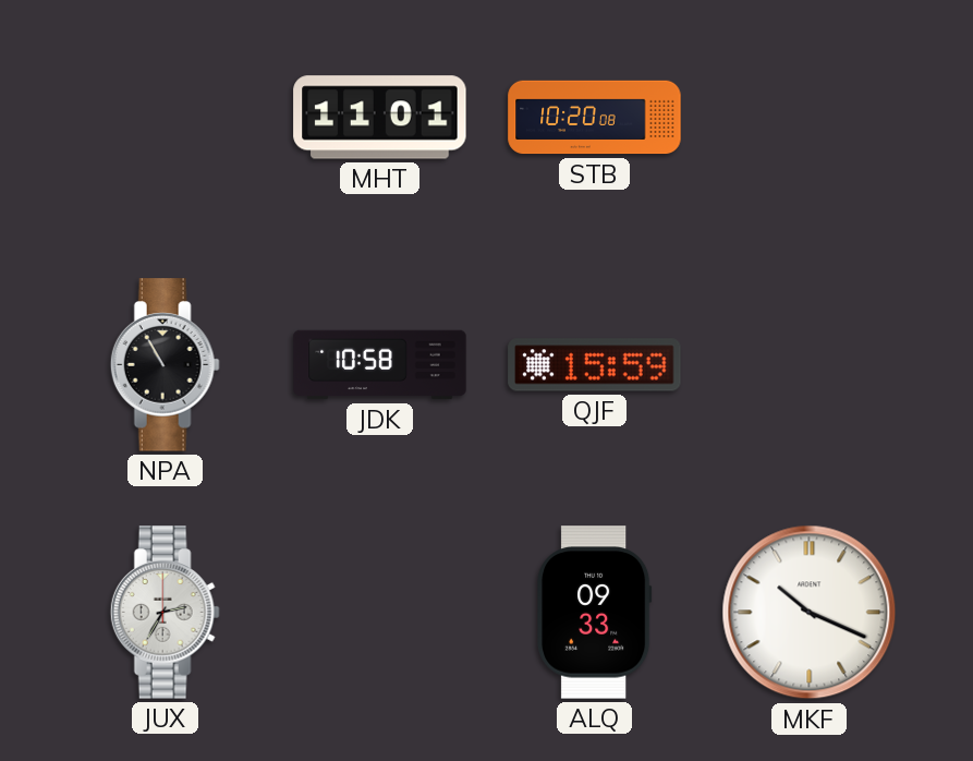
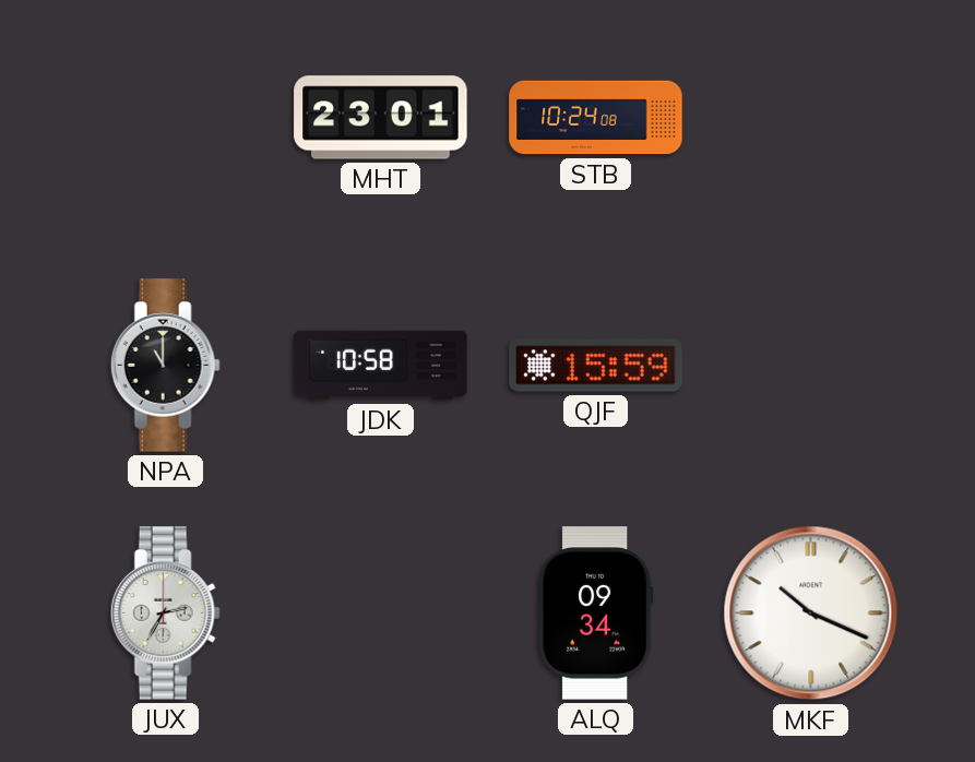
MHT: 11:01 -> 23:01 (381, 118)
STB: 10:20 -> 10:24 (596, 118)
NPA: 10:55 -> 11:00 (165, 366)
ALQ: 09:33 -> 09:34 (596, 614)
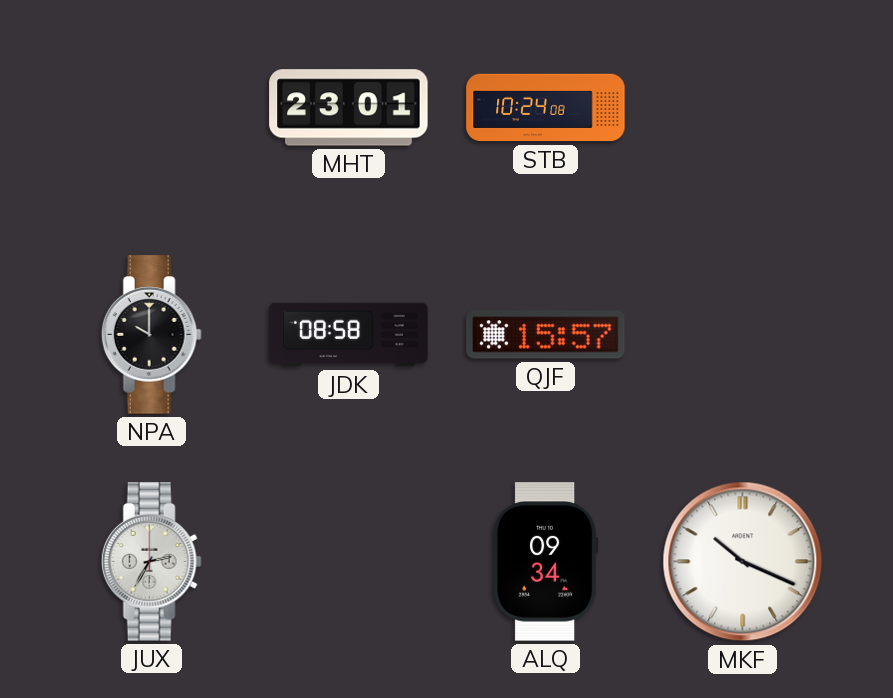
NPA: 11:00 -> 10:00 (151, 335)
JDK: 10:58 -> 08:58 (349, 335)
QJF: 15:59 -> 15:57 (546, 335)
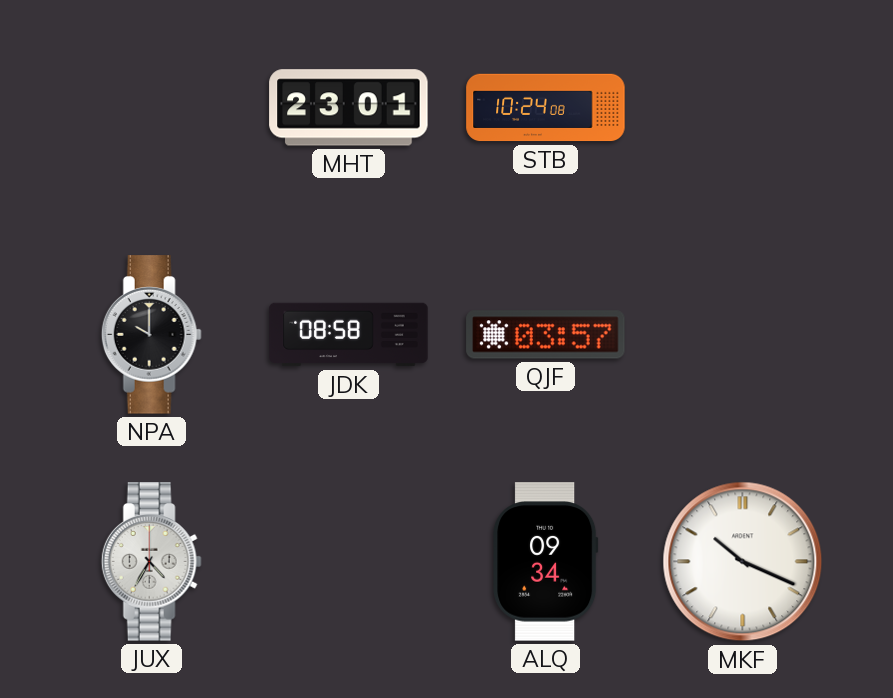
QJF: 15:57 -> 03:57 (546, 335)
JUX: 2:35 -> 4:35 (151, 562)
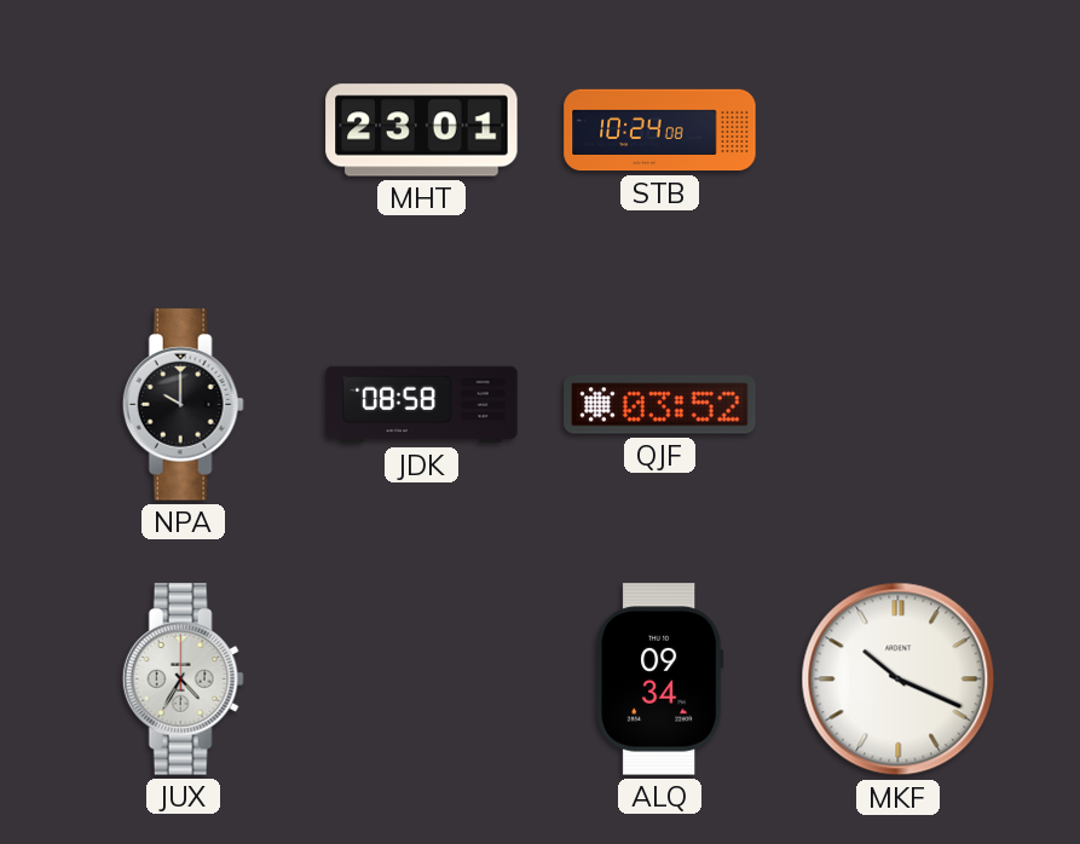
QJF: 03:57 -> 03:52 (660, 405)
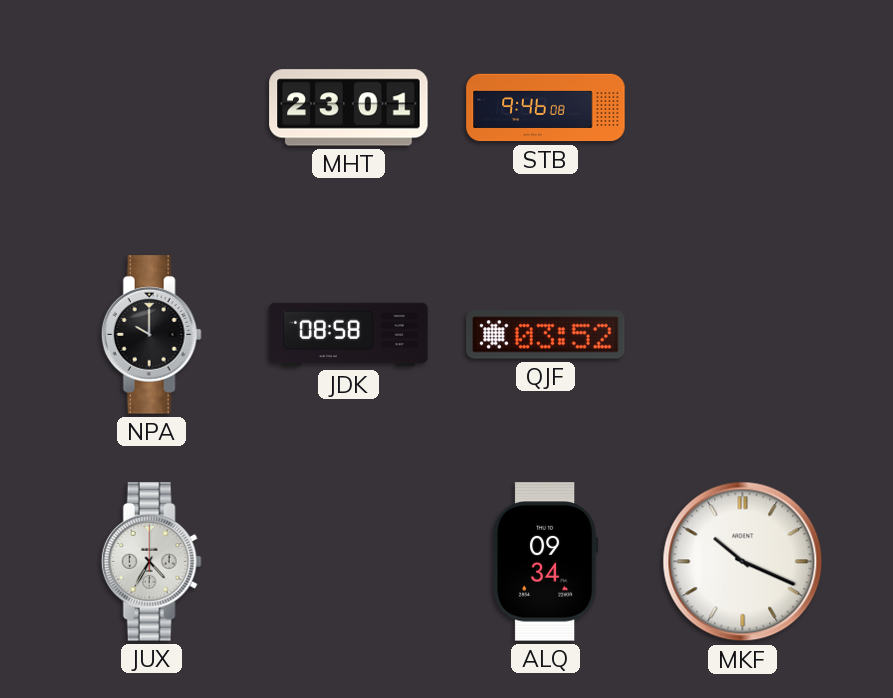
STB: 10:24 -> 9:46 (546, 108)
